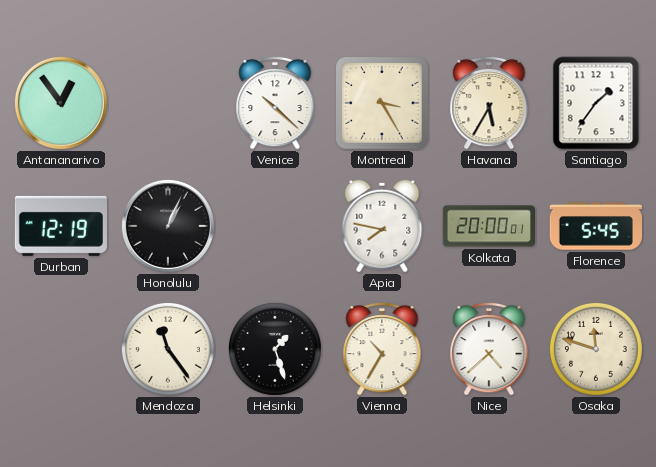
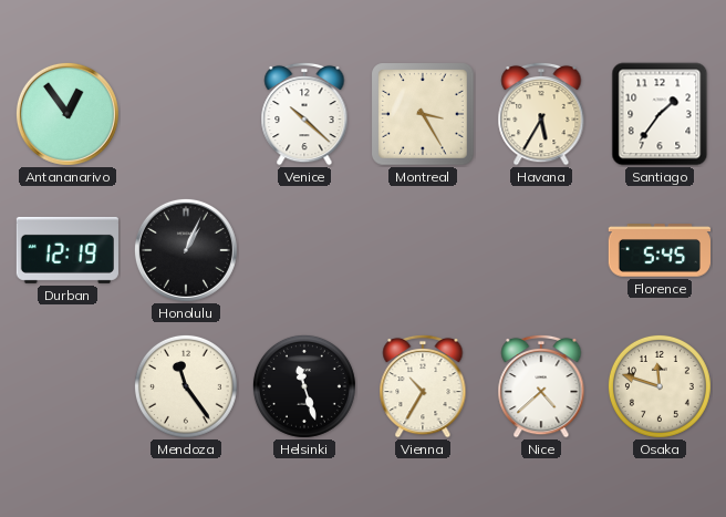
Apia: 7:47 -> none (382, 226)
Kolkata: 20:00 -> none (488, 226)
Helsinki: 1:27 -> 11:27 (304, 386)
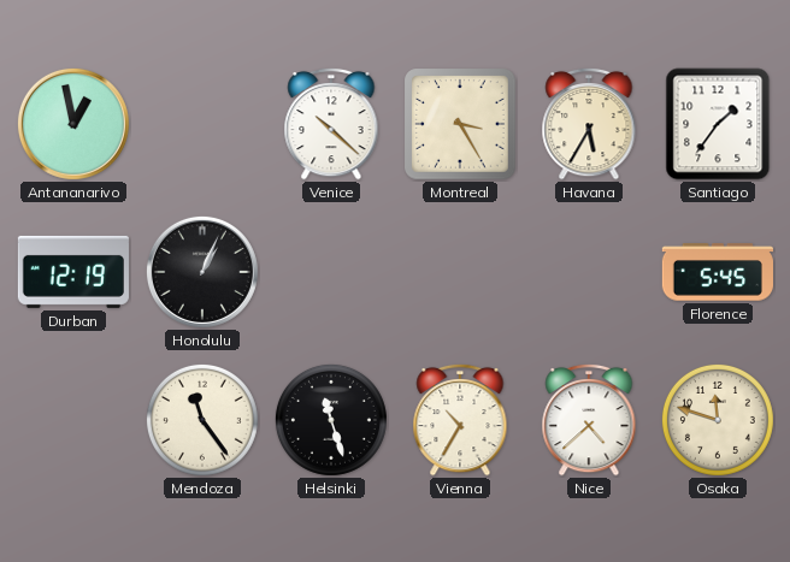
Antananarivo: 12:54 -> 12:58 (73, 124)
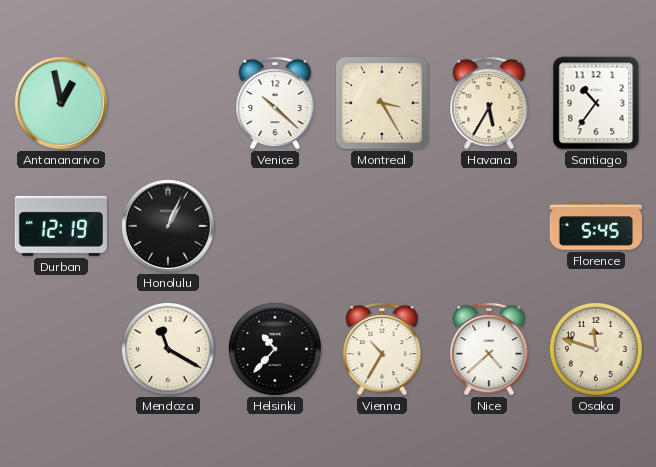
Santiago: 1:36 -> 10:36 (596, 103)
Mendoza: 11:24 -> 11:20 (168, 349)
Helsinki: 11:27 -> 10:37 (275, 349)
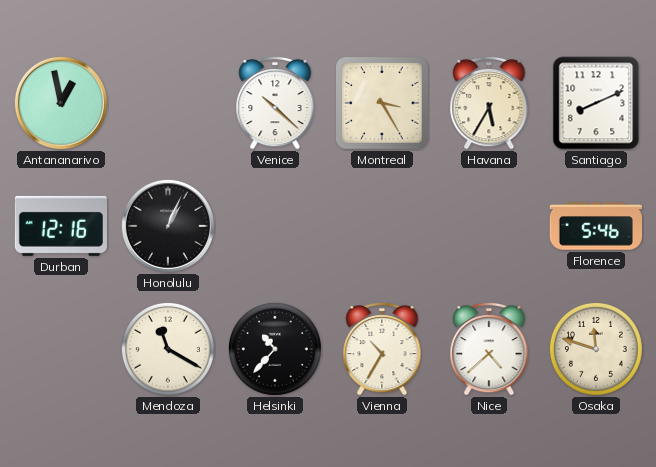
Santiago: 10:36 -> 8:11 (596, 103)
Durban: 12:19 -> 12:16 (61, 226)
Florence: 5:45 -> 5:46 (595, 226)
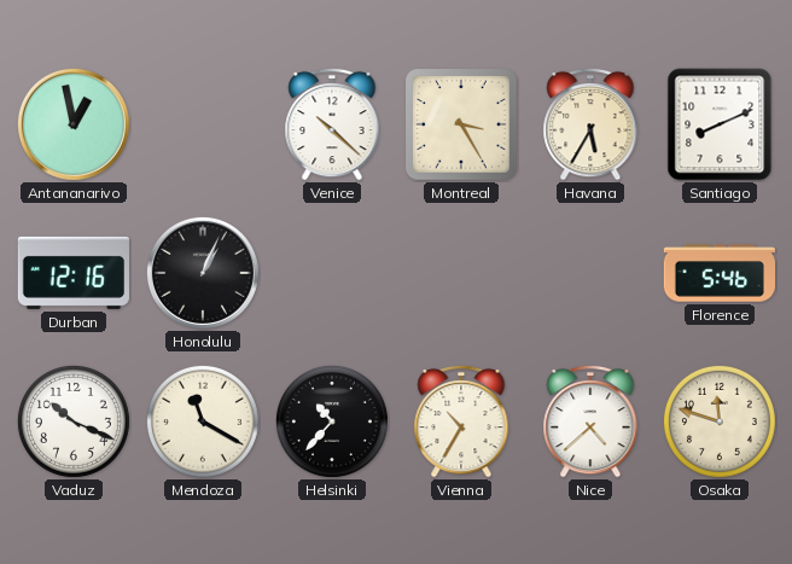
Vaduz: none -> 10:19 (74, 421)
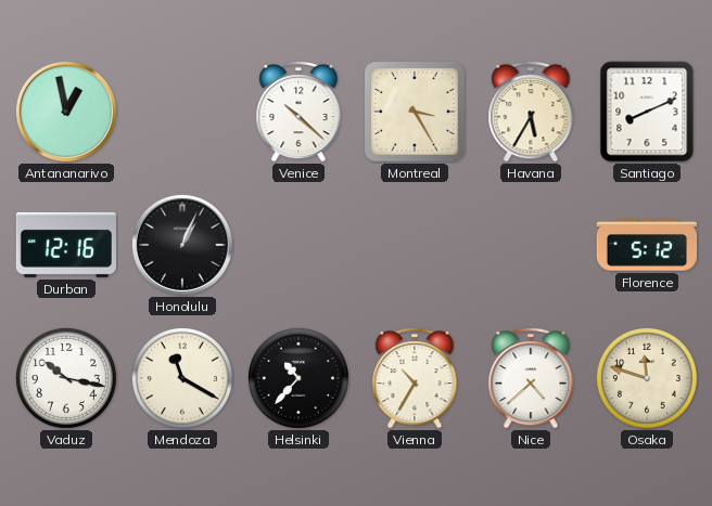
Florence: 5:46 -> 5:12 (646, 245)
Vaduz: 10:19 -> 10:17 (66, 378)
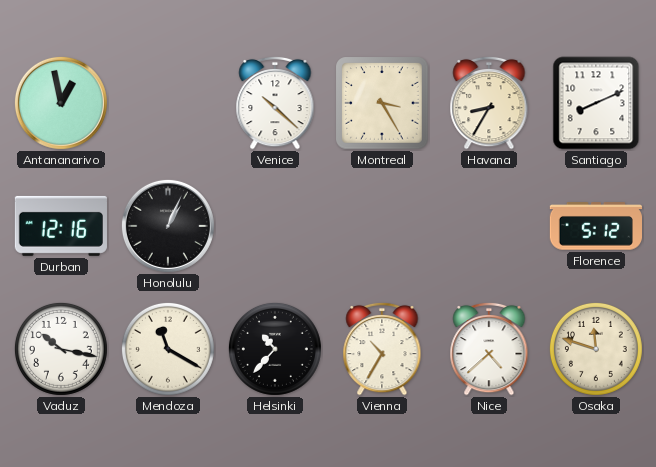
Havana: 5:35 -> 8:35 (489, 103)
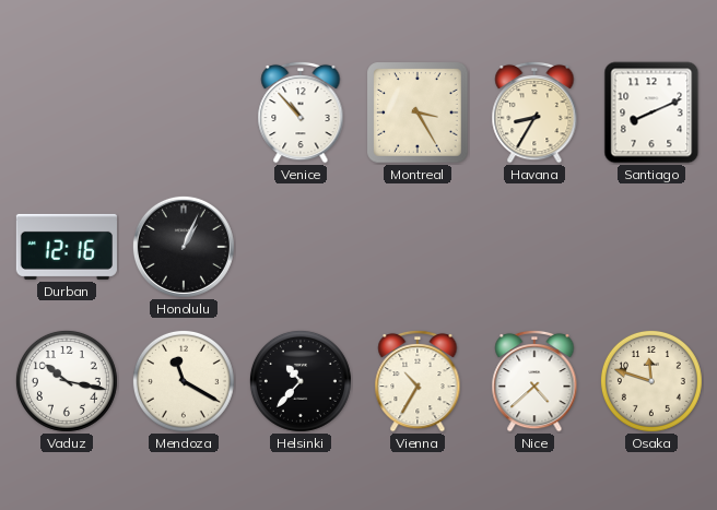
Antananarivo: 12:58 -> none (61, 103)
Venice: 10:22 -> 10:53 (301, 112)
Florence: 5:12 -> none (595, 226)
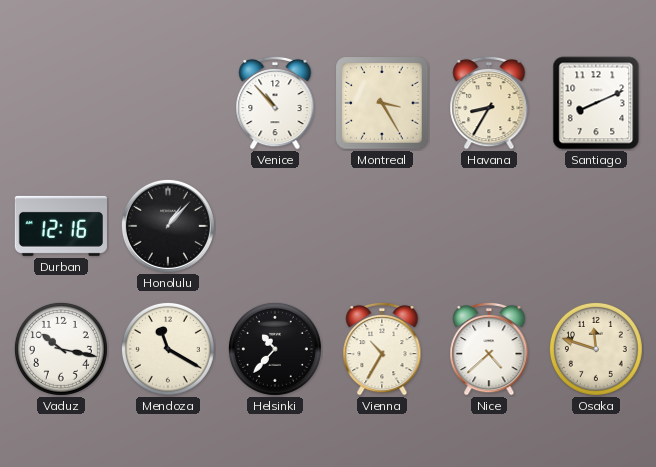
Honolulu: 1:04 -> 1:07 (168, 226)
